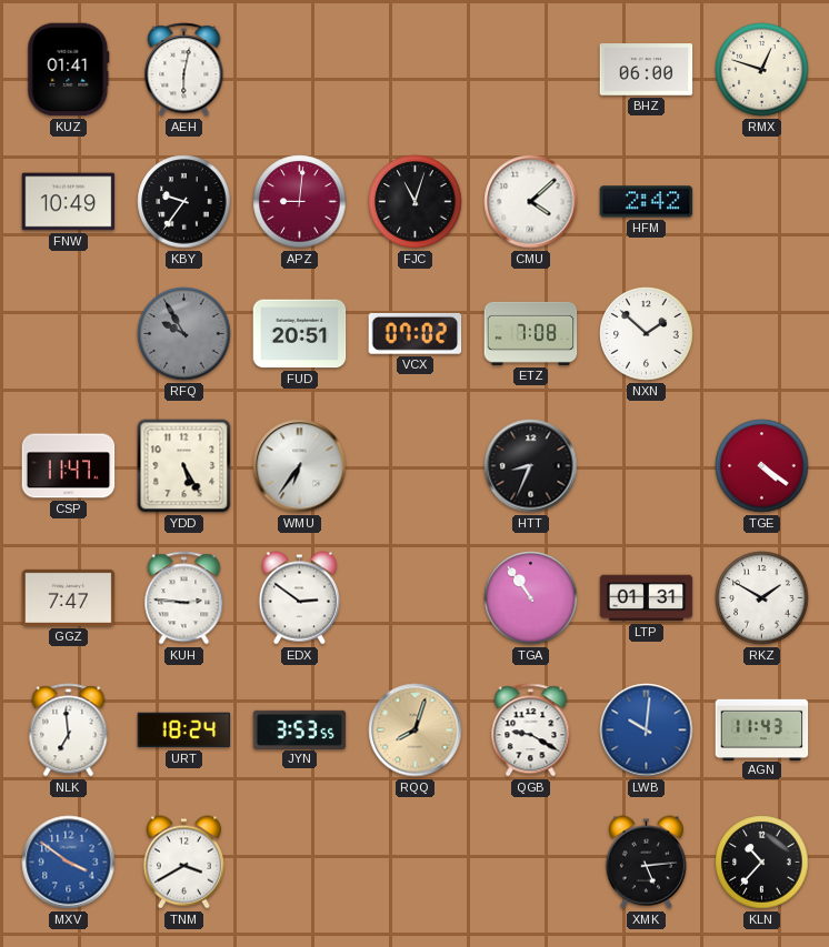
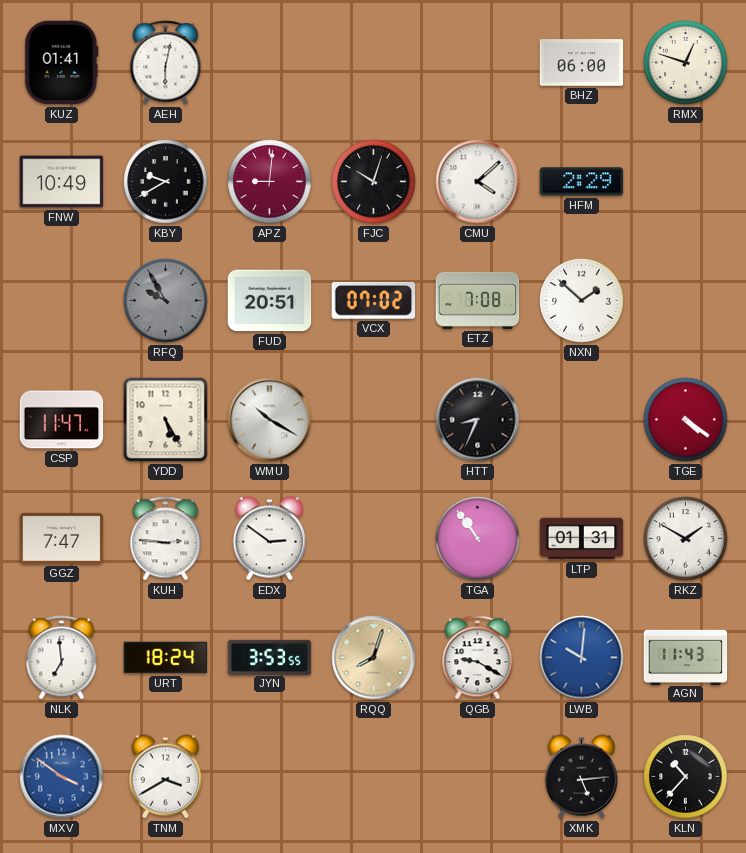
KBY: 9:36 -> 9:40 (166, 182)
FJC: 11:03 -> 10:03 (374, 182)
HFM: 2:42 -> 2:29 (582, 182)
WMU: 6:36 -> 10:20 (270, 420)
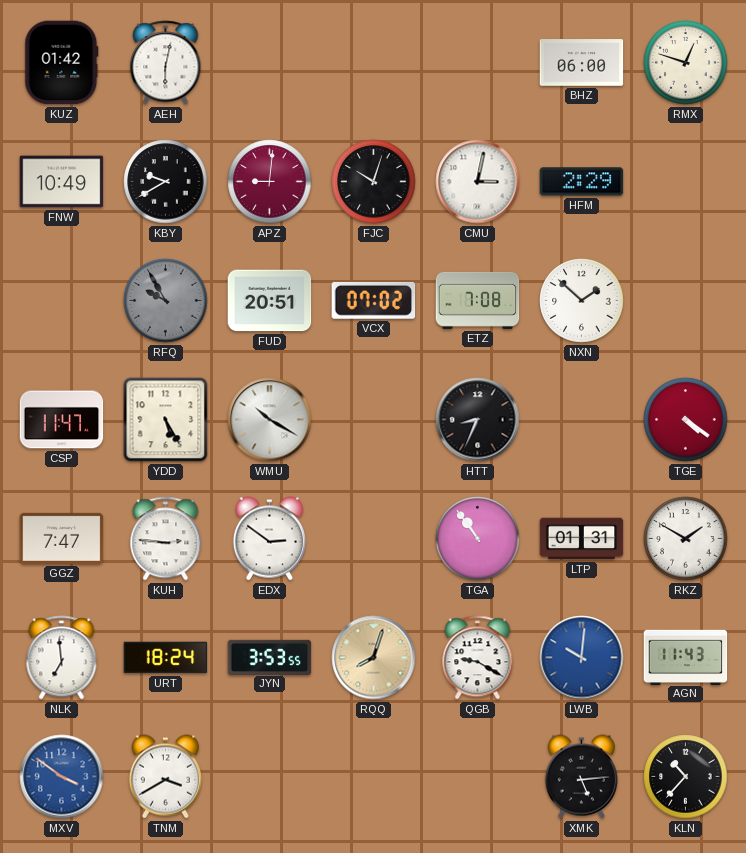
KUZ: 01:41 -> 01:42 (62, 63)
CMU: 4:08 -> 3:02 (478, 182)
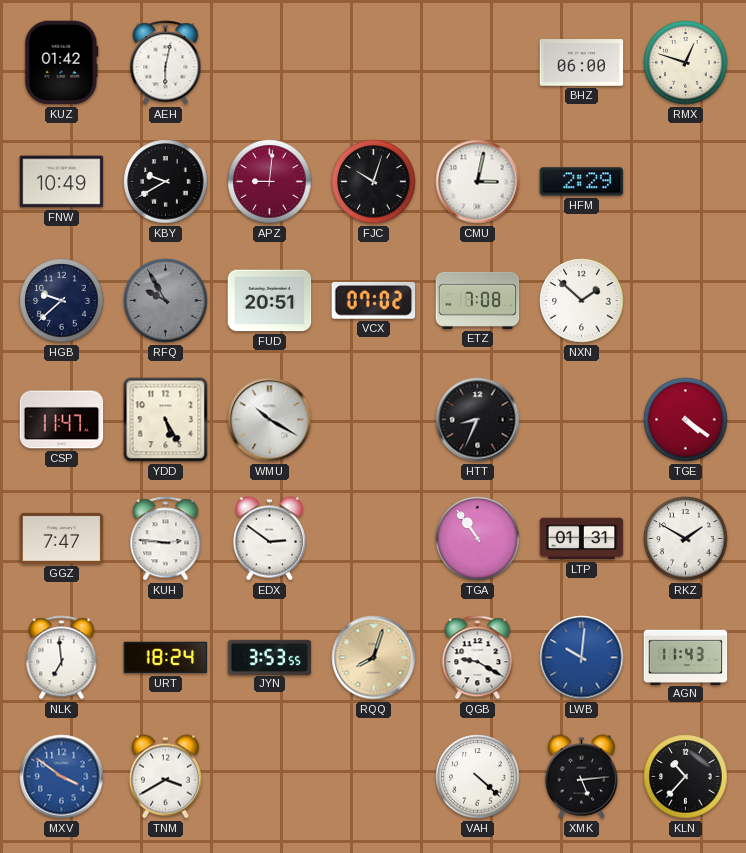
HGB: none -> 9:38 (62, 301)
VAH: none -> 4:22 (478, 777)
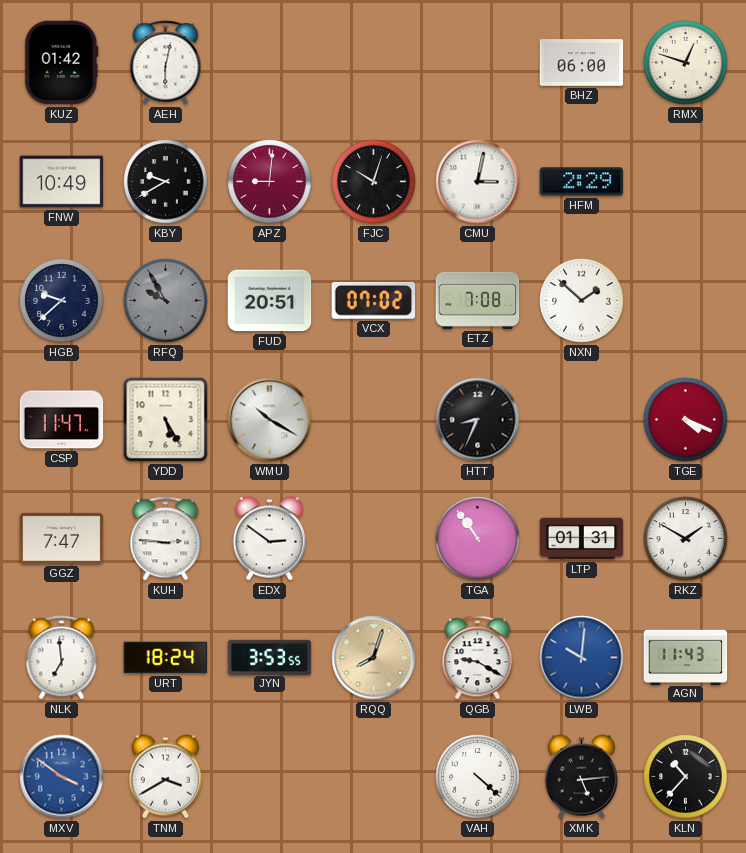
TGE: 4:21 -> 4:19 (686, 420)
